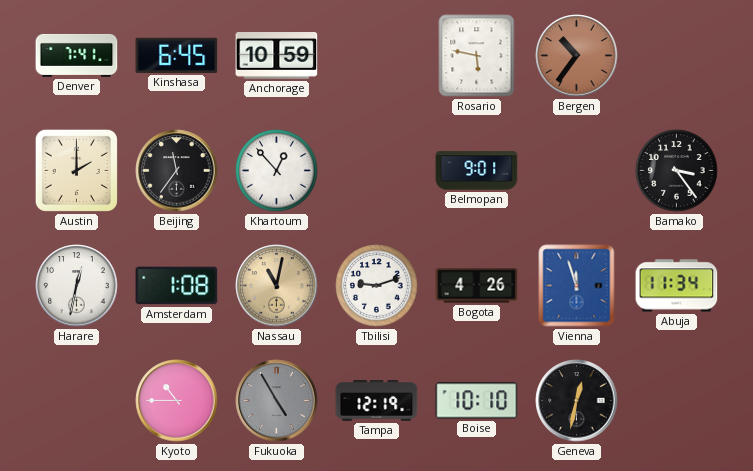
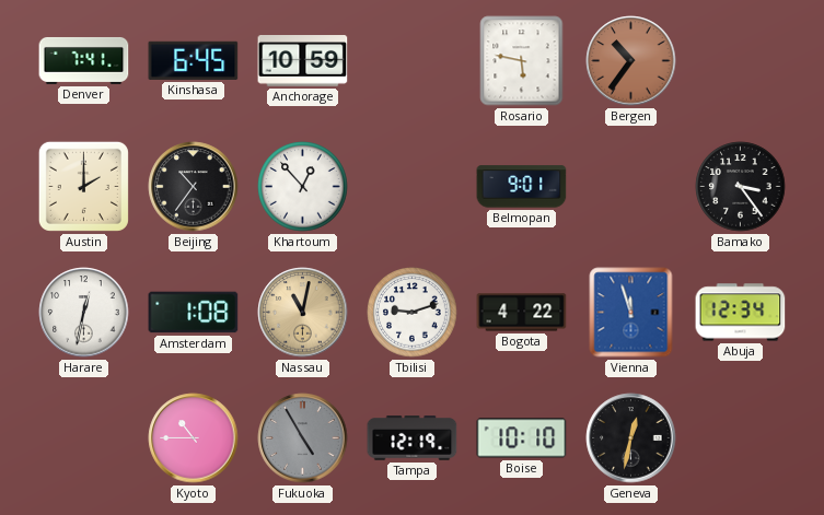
Beijing: 11:36 -> 10:36 (194, 187)
Bogota: 4:26 -> 4:22 (522, 313)
Abuja: 11:34 -> 12:34 (741, 313)
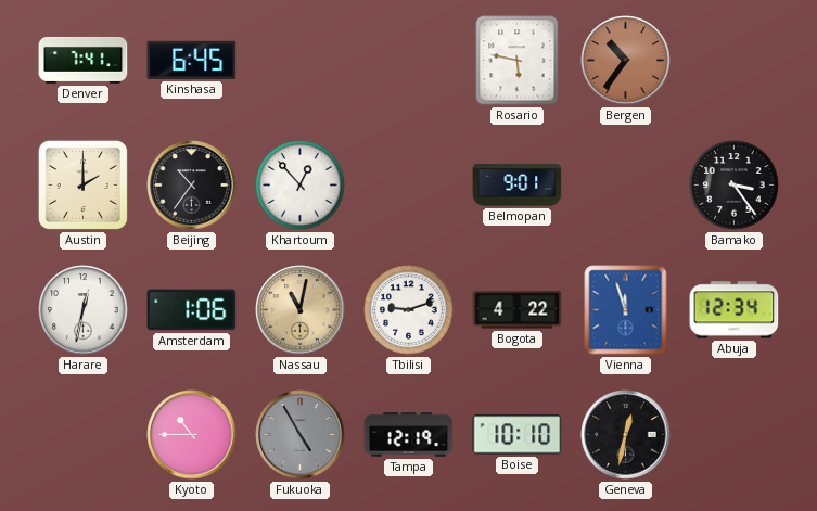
Anchorage: 10:59 -> none (303, 61)
Amsterdam: 1:08 -> 1:06 (192, 310)
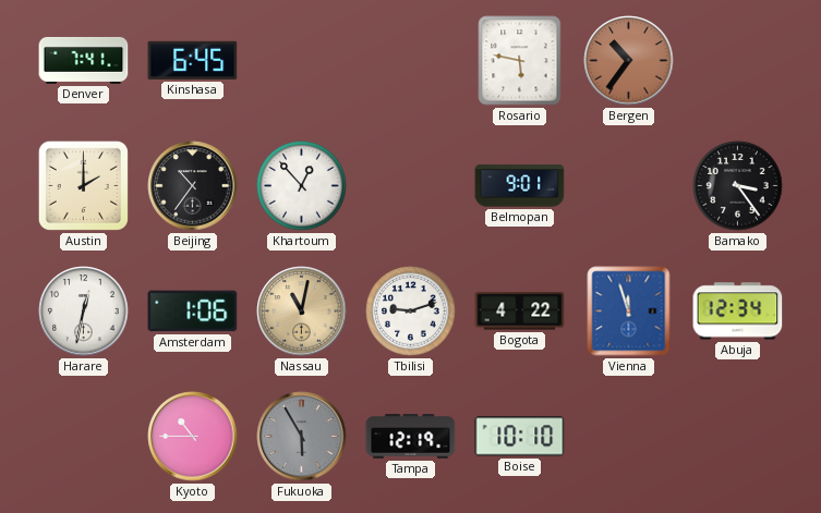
Fukuoka: 4:55 -> 5:55 (302, 437)
Geneva: 12:32 -> none (626, 435)
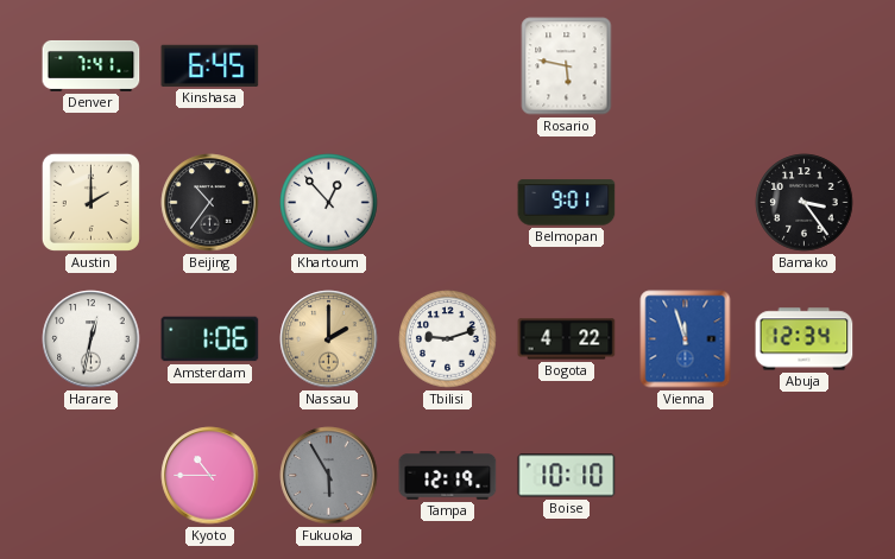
Bergen: 10:36 -> none (629, 61)
Nassau: 11:02 -> 2:00 (329, 339)
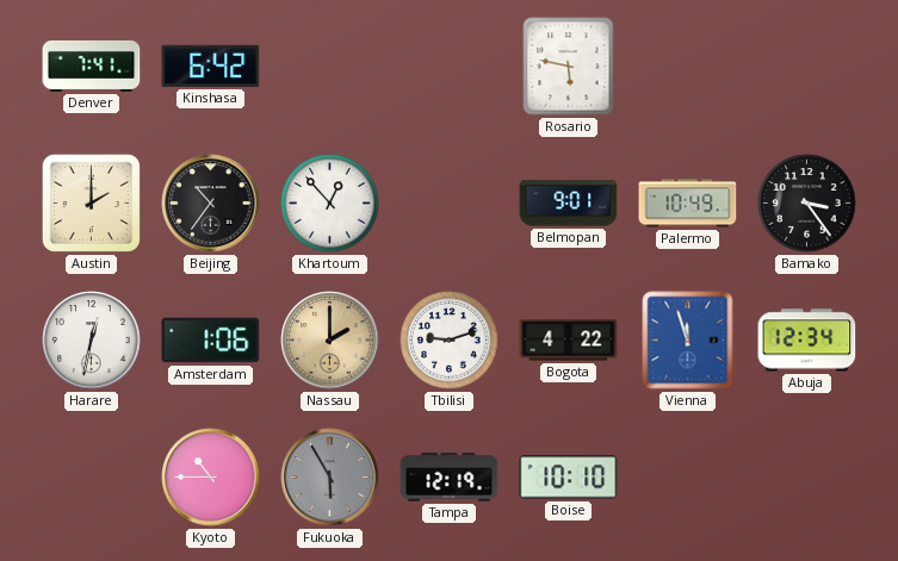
Kinshasa: 6:45 -> 6:42 (211, 66)
Palermo: none -> 10:49 (688, 204)
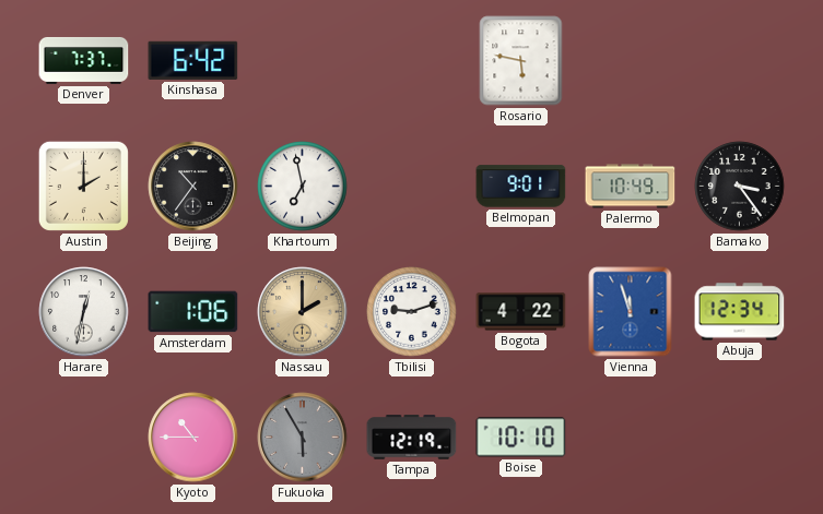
Denver: 7:41 -> 7:37 (84, 60)
Khartoum: 12:53 -> 6:58 (303, 187)
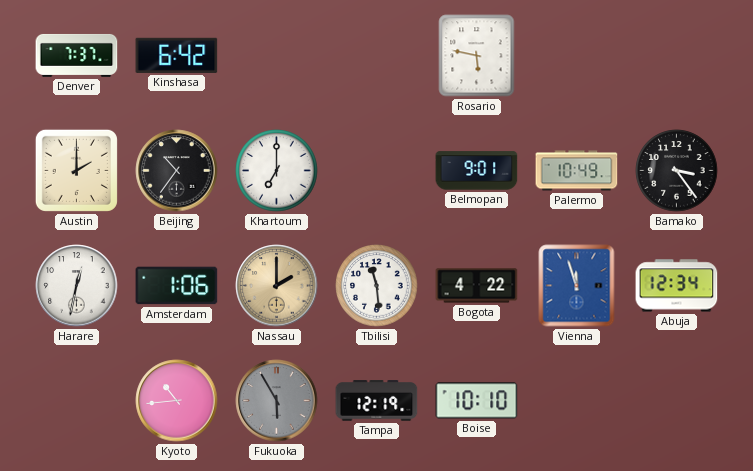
Khartoum: 6:58 -> 7:00 (277, 171)
Tbilisi: 9:12 -> 11:29 (377, 286)
Kyoto: 10:45 -> 10:44 (177, 401)
